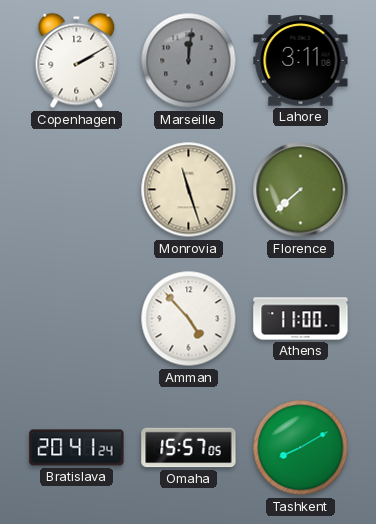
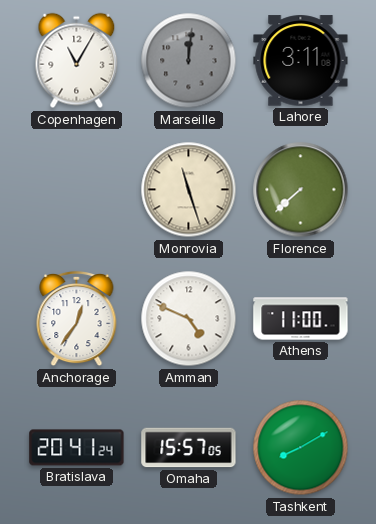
Copenhagen: 2:10 -> 11:05 (77, 61)
Anchorage: none -> 12:36 (77, 319)
Amman: 4:53 -> 4:49 (189, 319)
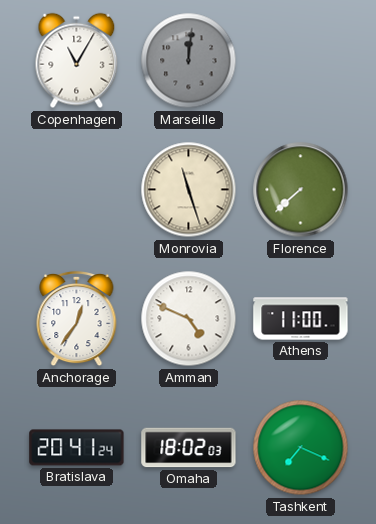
Lahore: 3:11 -> none (301, 61)
Omaha: 15:57 -> 18:02 (189, 448)
Tashkent: 8:10 -> 7:19 (301, 448)
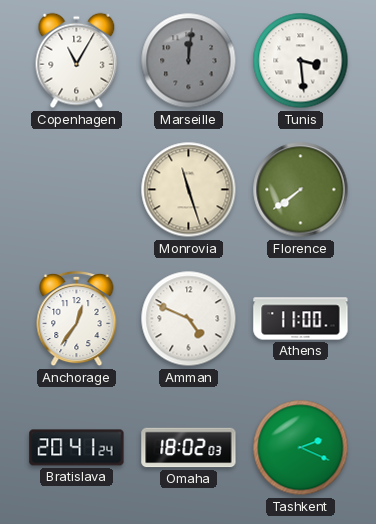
Tunis: none -> 3:29 (301, 61)
Florence: 7:38 -> 7:39 (301, 190)
Tashkent: 7:19 -> 2:19 (301, 448)
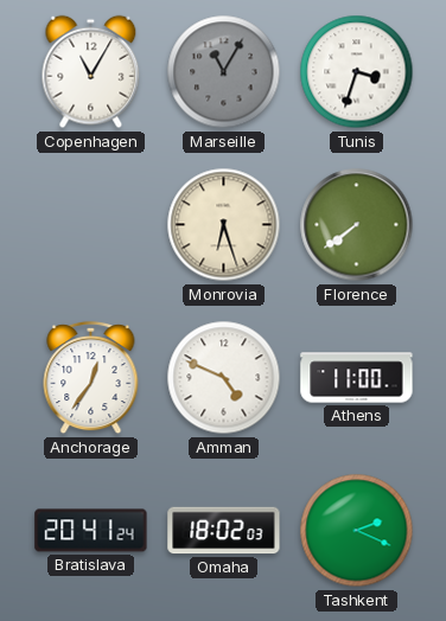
Marseille: 12:01 -> 11:05 (224, 72)
Tunis: 3:29 -> 3:33 (357, 72)
Monrovia: 11:27 -> 6:27 (224, 225)
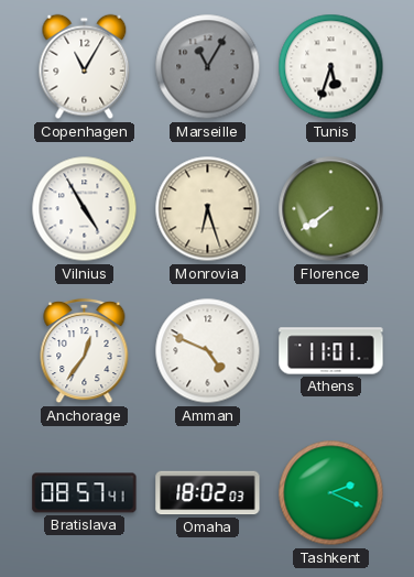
Tunis: 3:33 -> 5:33 (331, 67)
Vilnius: none -> 4:55 (85, 209)
Athens: 11:00 -> 11:01 (331, 351)
Bratislava: 20:41 -> 08:57 (85, 493)
